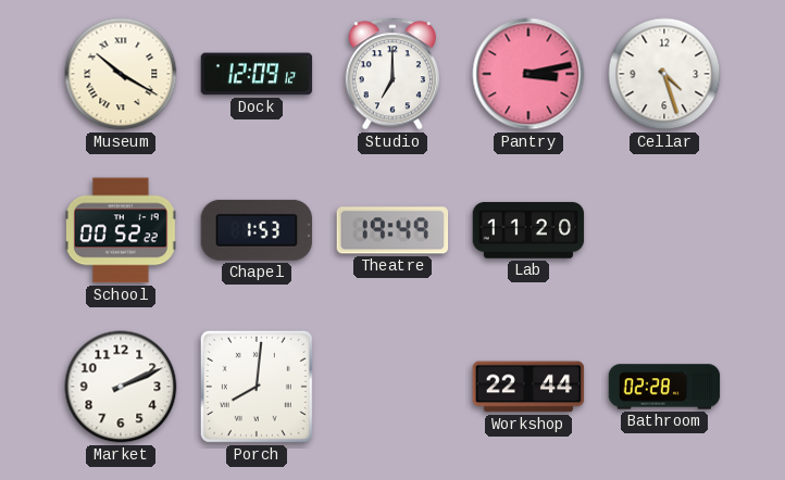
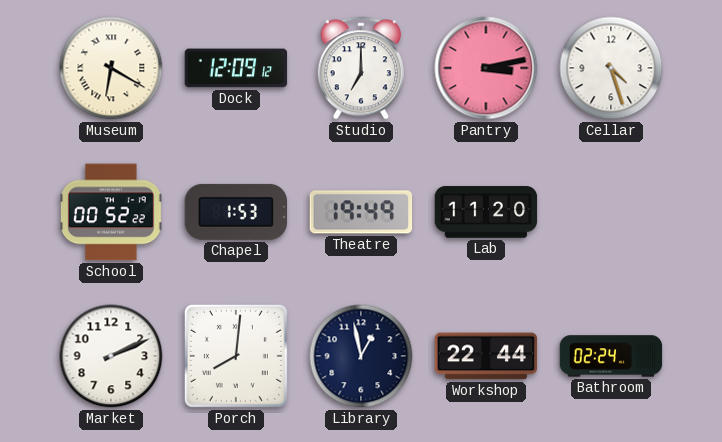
Museum: 10:20 -> 6:20 (111, 68)
Library: none -> 12:58 (361, 356)
Bathroom: 02:28 -> 02:24 (611, 356)
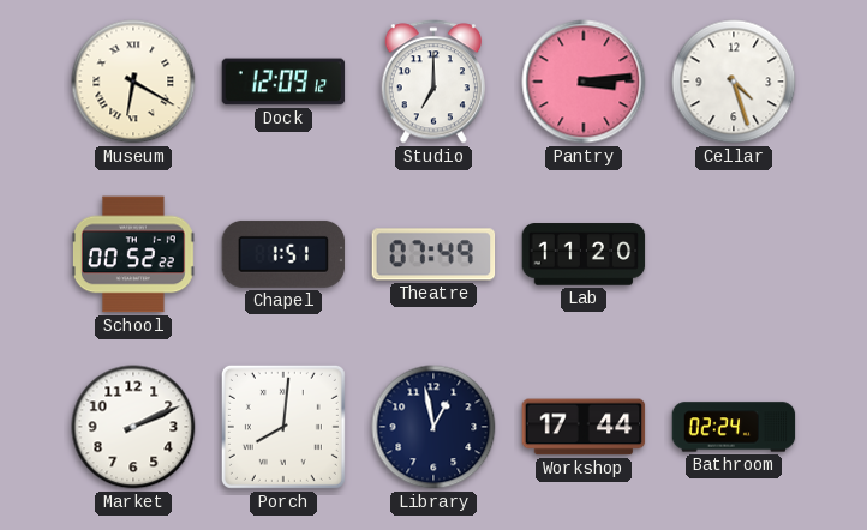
Pantry: 3:13 -> 3:14 (584, 82)
Chapel: 1:53 -> 1:51 (283, 254)
Theatre: 19:49 -> 07:49 (433, 254)
Workshop: 22:44 -> 17:44 (584, 427)
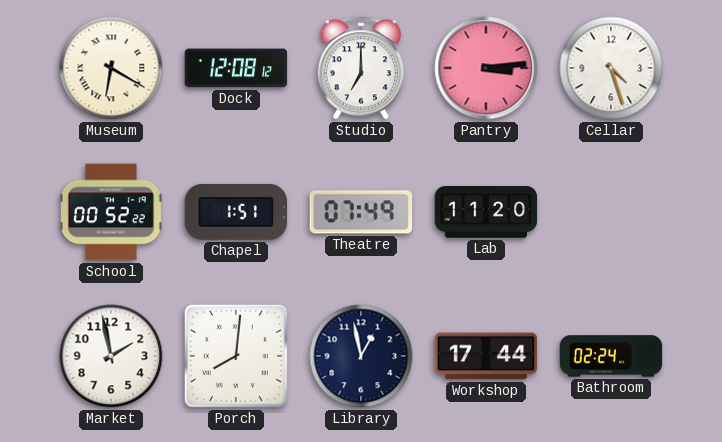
Dock: 12:09 -> 12:08 (236, 68)
Market: 2:11 -> 1:58 (111, 356)
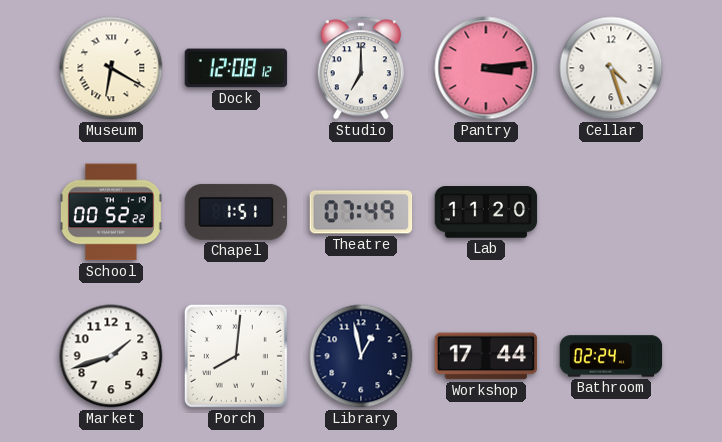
Market: 1:58 -> 1:42 (111, 356)
